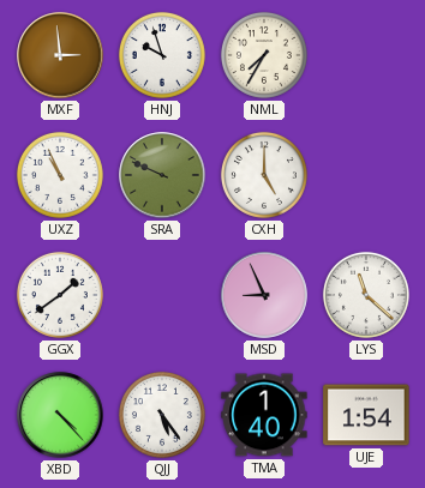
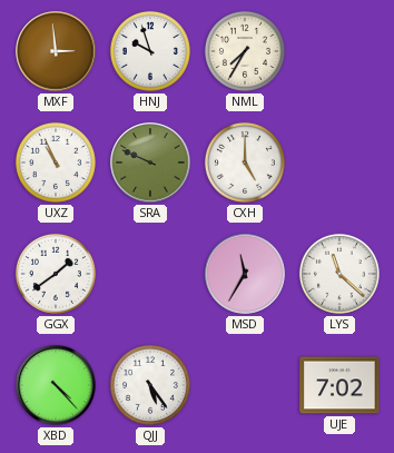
MSD: 8:56 -> 11:35 (245, 274)
TMA: 1:40 -> none (264, 415)
UJE: 1:54 -> 7:02 (339, 385)
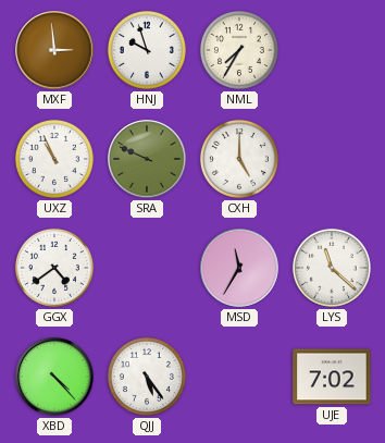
GGX: 1:39 -> 4:39 (54, 268)
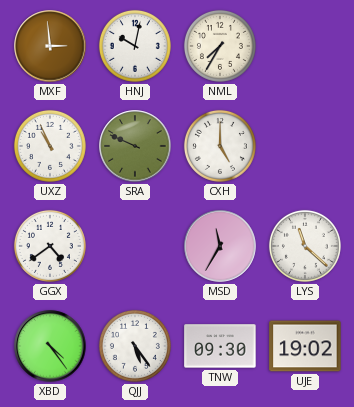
HNJ: 9:57 -> 10:02 (135, 46)
XBD: 4:23 -> 4:24 (50, 346)
TNW: none -> 09:30 (220, 346)
UJE: 7:02 -> 19:02 (305, 346)
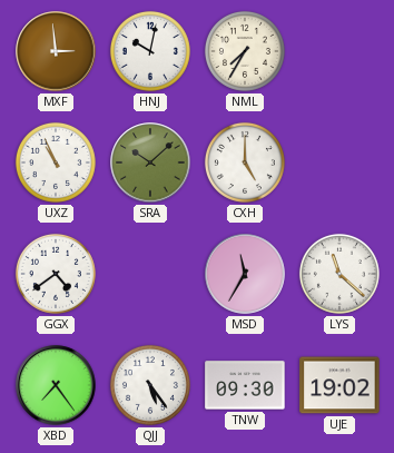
SRA: 9:49 -> 10:08 (150, 163)
XBD: 4:24 -> 7:24 (56, 385)
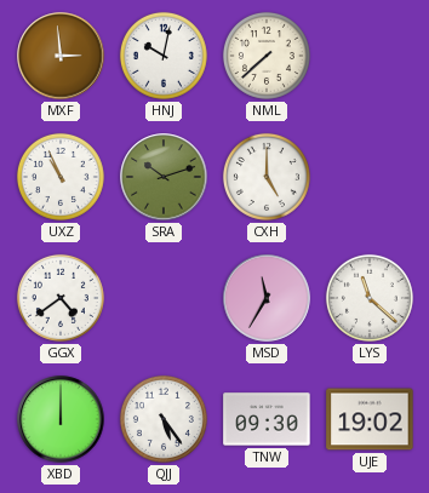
NML: 7:35 -> 7:38 (267, 56)
SRA: 10:08 -> 10:12 (164, 177)
XBD: 7:24 -> 12:00 (61, 419)
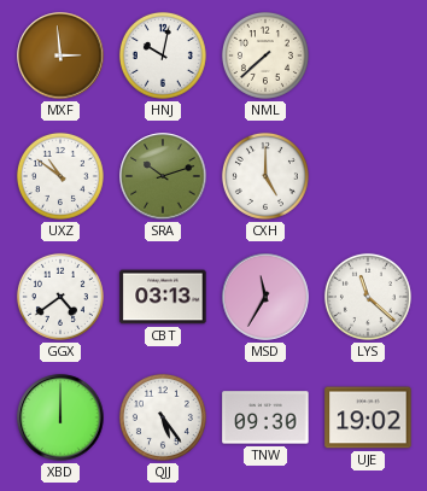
UXZ: 10:56 -> 10:51 (60, 176)
CBT: none -> 03:13 (163, 297)
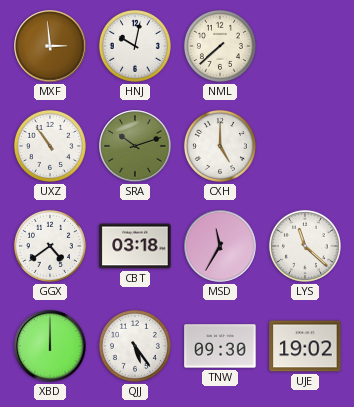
UXZ: 10:51 -> 10:54 (50, 146)
CBT: 03:13 -> 03:18 (135, 246)
